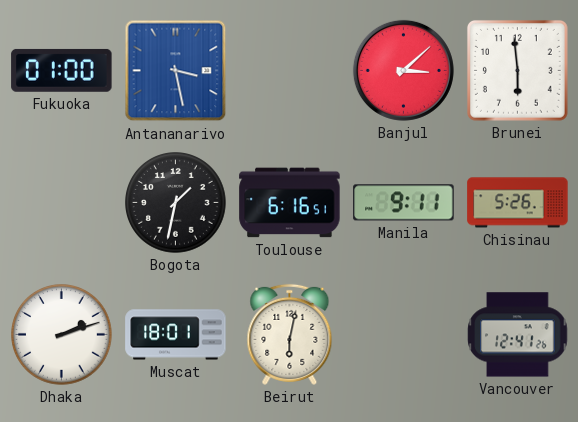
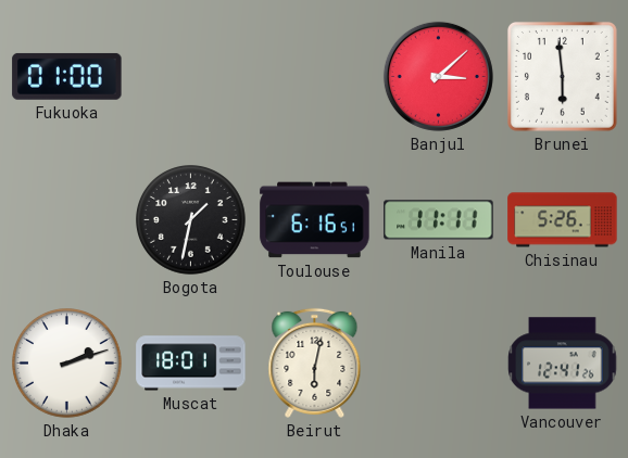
Antananarivo: 3:28 -> none (176, 71)
Manila: 9:11 -> 11:11 (439, 220)
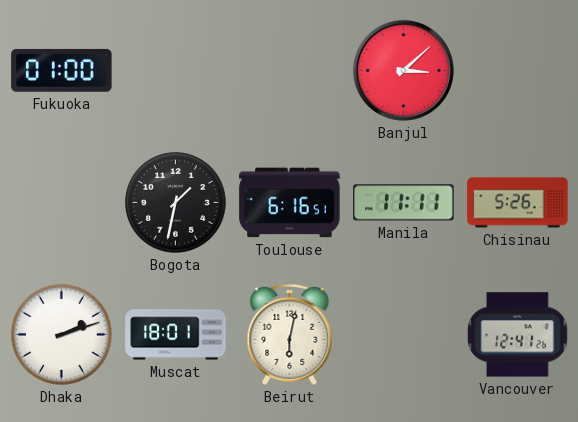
Brunei: 5:59 -> none (562, 76)
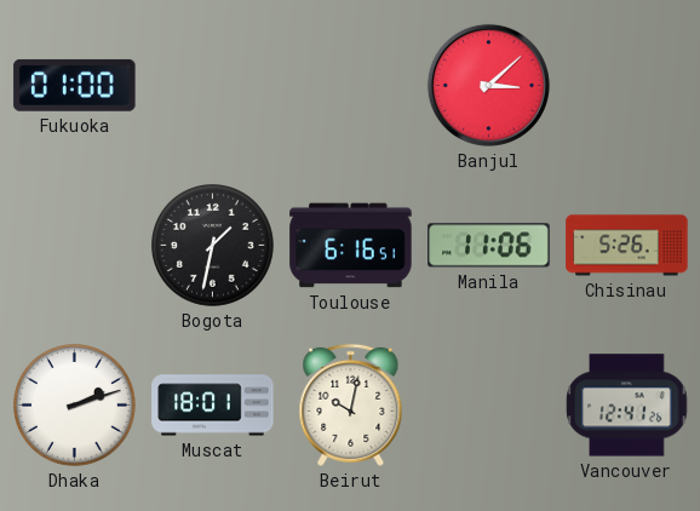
Manila: 11:11 -> 11:06 (489, 246)
Beirut: 6:02 -> 10:02 (351, 404)
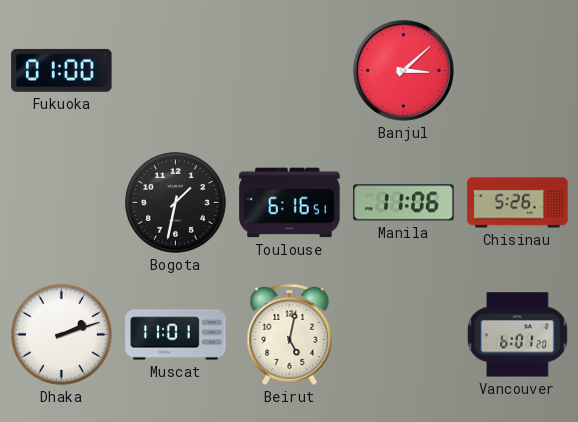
Muscat: 18:01 -> 11:01 (176, 335)
Beirut: 10:02 -> 5:02 (290, 334)
Vancouver: 12:41 -> 6:01 (518, 335)
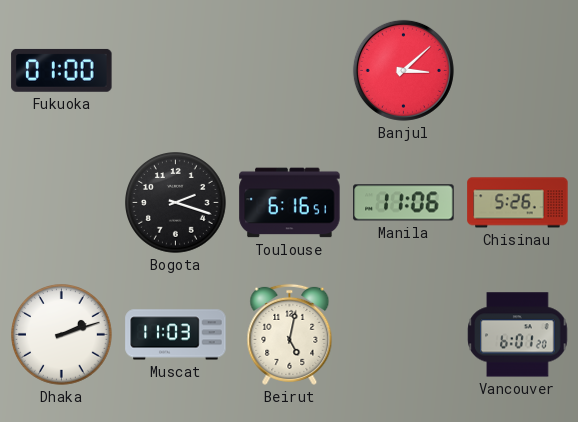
Bogota: 1:32 -> 2:18 (176, 203)
Muscat: 11:01 -> 11:03 (176, 335)
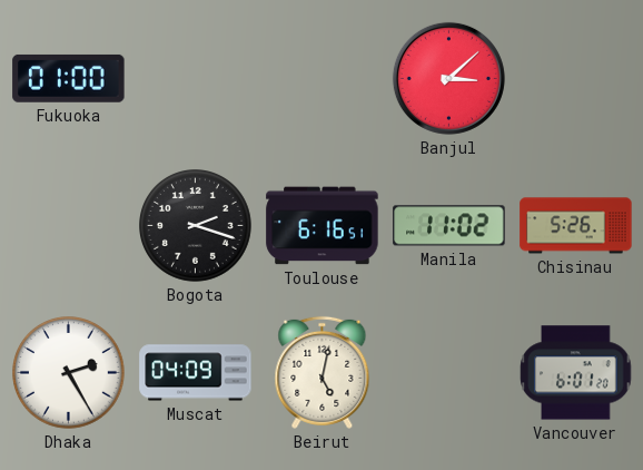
Manila: 11:06 -> 11:02 (449, 226)
Dhaka: 2:12 -> 2:25 (69, 373)
Muscat: 11:03 -> 04:09 (196, 373)
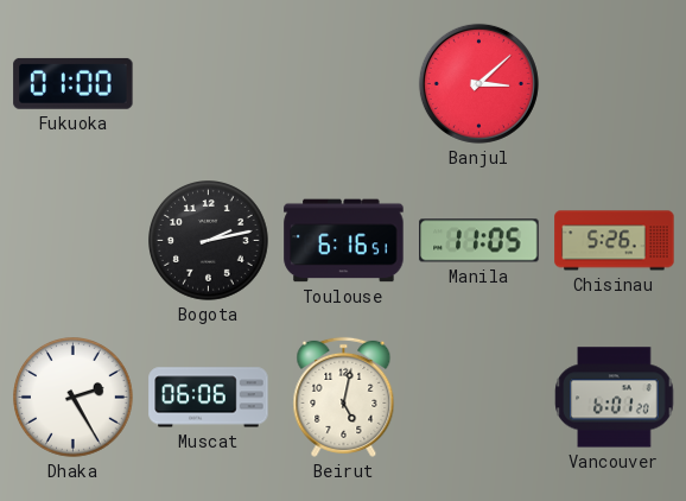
Bogota: 2:18 -> 2:13 (209, 241)
Manila: 11:02 -> 11:05 (479, 241)
Muscat: 04:09 -> 06:06 (209, 398)
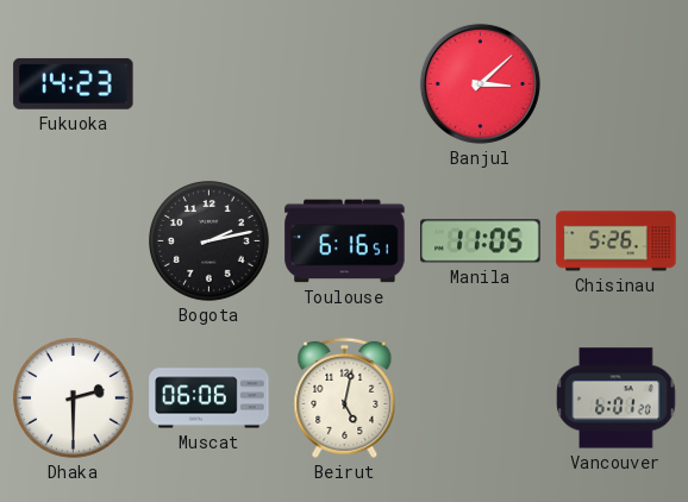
Fukuoka: 01:00 -> 14:23 (74, 83)
Dhaka: 2:25 -> 2:30 (74, 399)
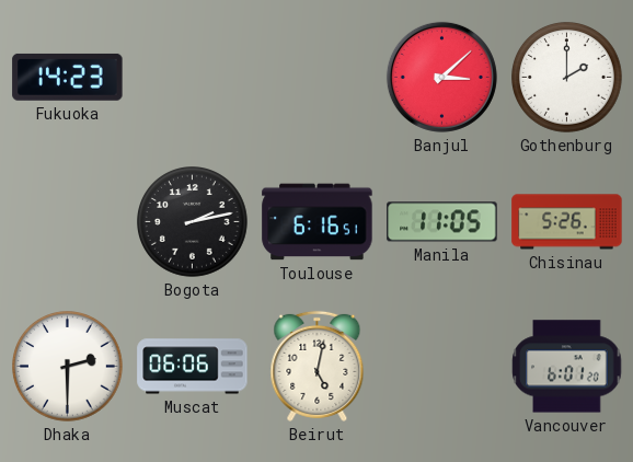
Gothenburg: none -> 2:00 (567, 78)
